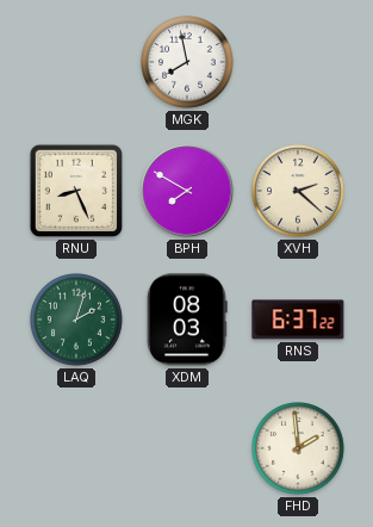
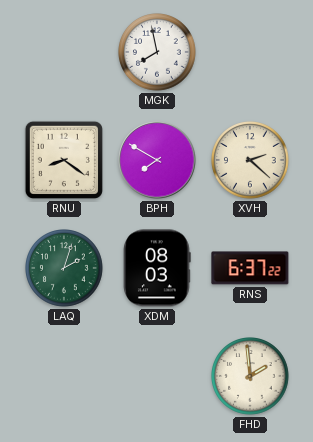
RNU: 8:26 -> 8:21 (64, 160)
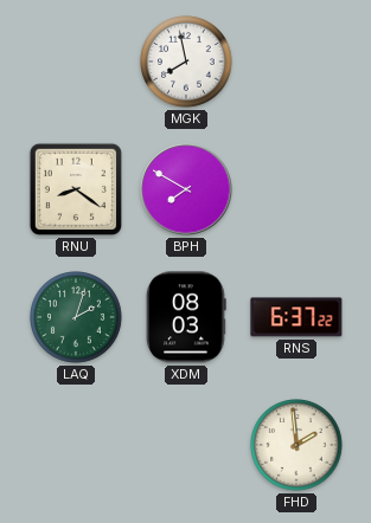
XVH: 2:22 -> none (251, 161)
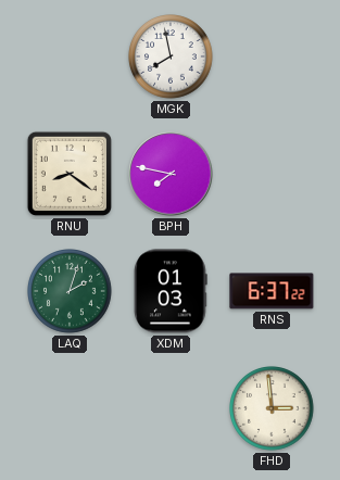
BPH: 7:50 -> 7:47 (171, 174)
XDM: 08:03 -> 01:03 (171, 291)
FHD: 1:59 -> 2:59 (273, 409)
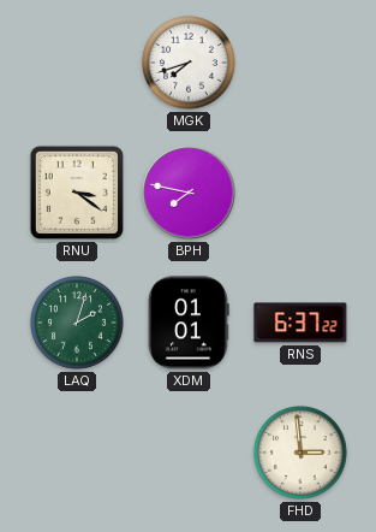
MGK: 7:58 -> 7:42 (190, 64)
RNU: 8:21 -> 3:21 (77, 193)
XDM: 01:03 -> 01:01 (189, 323)
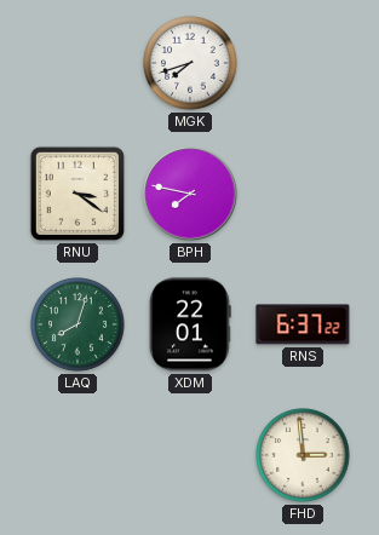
LAQ: 2:03 -> 8:03 (79, 326)
XDM: 01:01 -> 22:01 (190, 324)
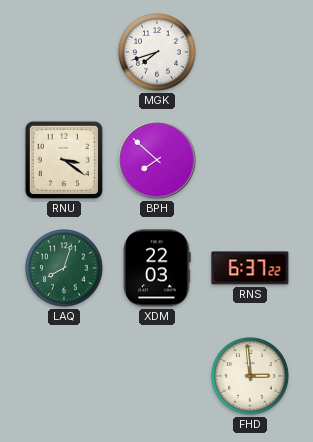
BPH: 7:47 -> 7:52 (157, 160)
XDM: 22:01 -> 22:03 (157, 268)
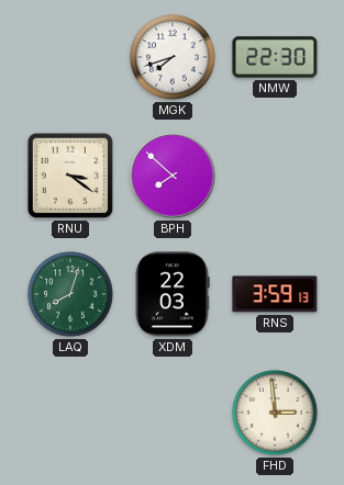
NMW: none -> 22:30 (275, 57)
RNS: 6:37 -> 3:59 (275, 294)
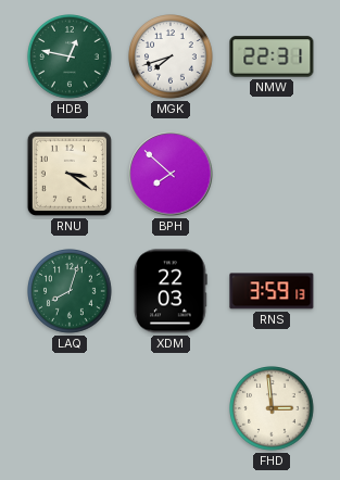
HDB: none -> 12:47 (71, 58)
NMW: 22:30 -> 22:31 (272, 56)
